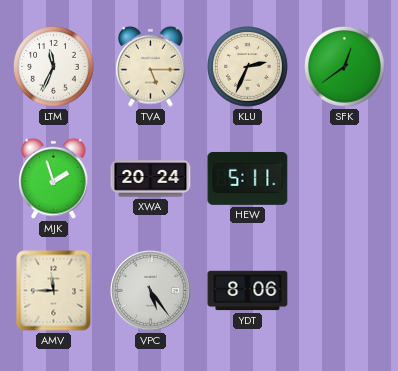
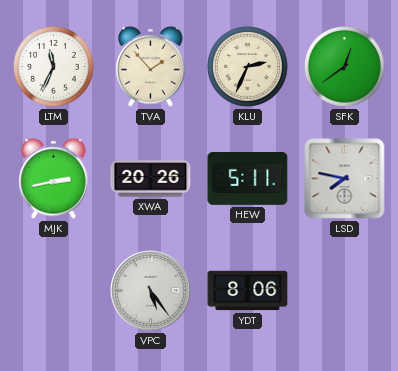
TVA: 5:15 -> 1:53 (151, 66)
MJK: 1:57 -> 2:43 (54, 178)
XWA: 20:24 -> 20:26 (151, 179)
LSD: none -> 7:47 (345, 179)
AMV: 11:45 -> none (54, 291)
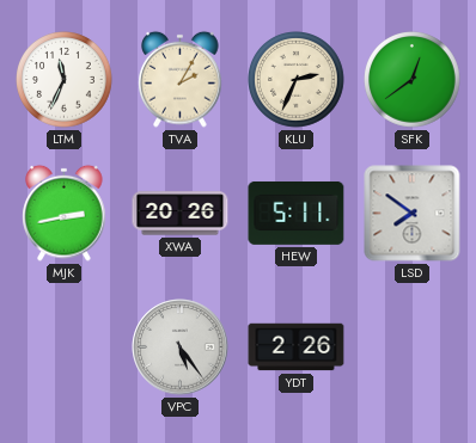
TVA: 1:53 -> 2:05 (181, 79)
LSD: 7:47 -> 7:51 (413, 214)
YDT: 8:06 -> 2:26 (297, 347)
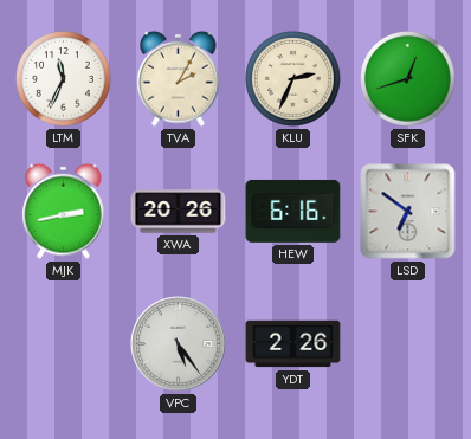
SFK: 12:39 -> 12:42 (408, 79)
HEW: 5:11 -> 6:16 (293, 211)
LSD: 7:51 -> 6:51 (408, 212)
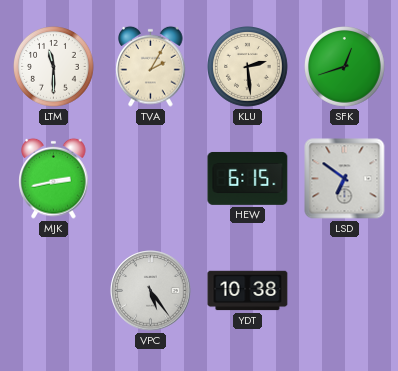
LTM: 11:34 -> 11:30 (54, 67)
KLU: 2:34 -> 2:29 (248, 67)
XWA: 20:26 -> none (179, 212)
HEW: 6:16 -> 6:15 (248, 178)
YDT: 2:26 -> 10:38 (248, 291)
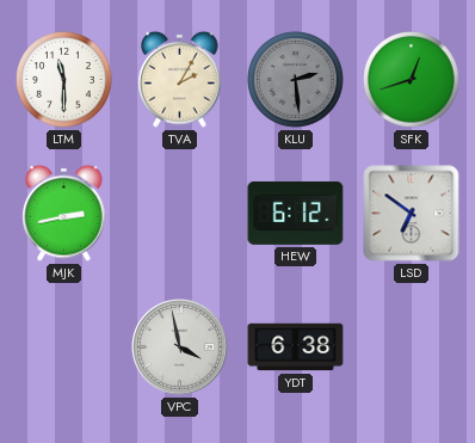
KLU dial: cream -> grey (296, 80)
HEW: 6:15 -> 6:12 (296, 213)
VPC: 5:24 -> 3:58 (180, 347)
YDT: 10:38 -> 6:38 (296, 347)
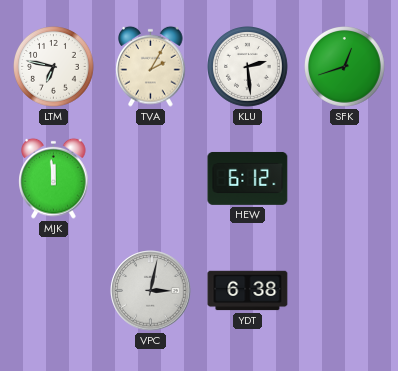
LTM: 11:30 -> 6:47 (54, 67)
KLU dial: grey -> white (248, 67)
MJK: 2:43 -> 11:59 (54, 178)
LSD: 6:51 -> none (412, 214)
VPC: 3:58 -> 3:02 (151, 291)
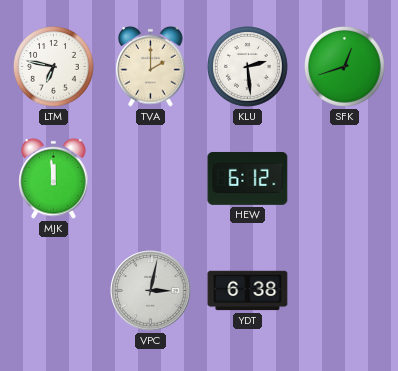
TVA: 2:05 -> 2:00 (151, 66)
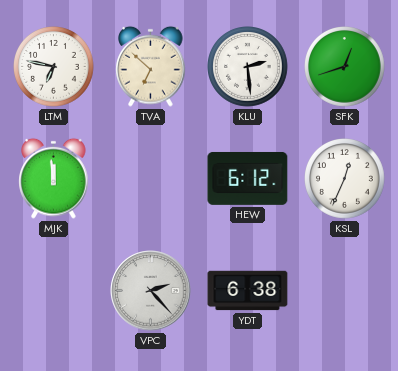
TVA: 2:00 -> 6:52 (151, 66)
KSL: none -> 12:34 (345, 179)
VPC: 3:02 -> 2:23 (151, 291)
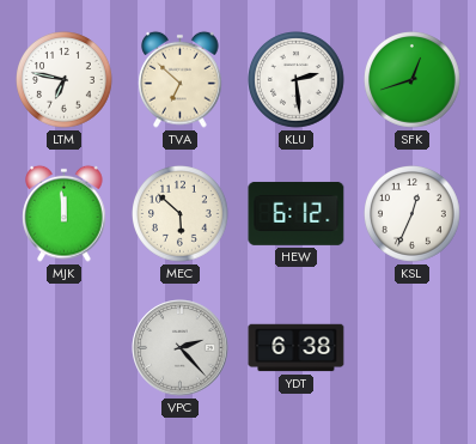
MEC: none -> 5:52 (181, 214)
